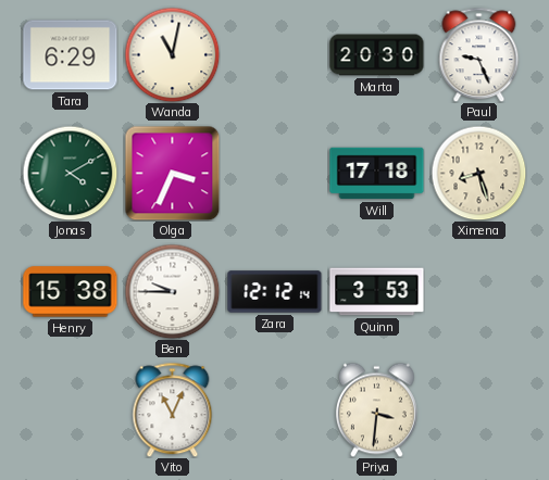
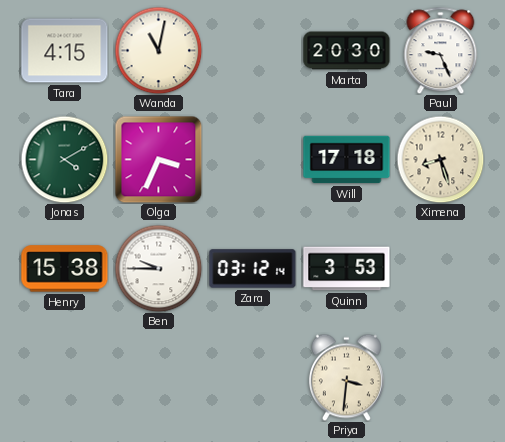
Tara: 6:29 -> 4:15 (65, 51)
Zara: 12:12 -> 03:12 (253, 269)
Vito: 11:04 -> none (173, 409)
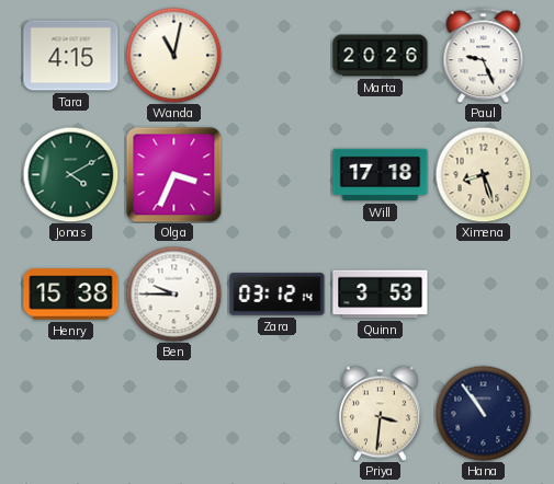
Marta: 20:30 -> 20:26 (381, 56)
Hana: none -> 10:54 (483, 413)
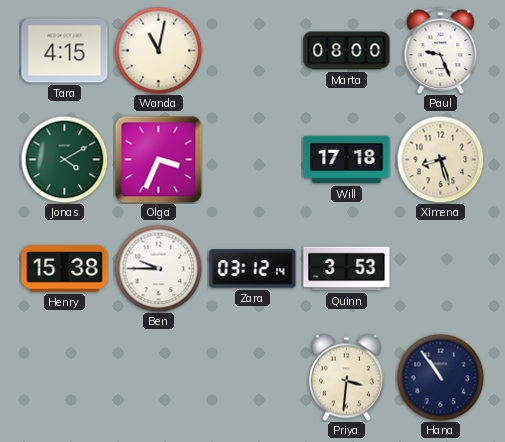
Marta: 20:26 -> 08:00 (347, 51)
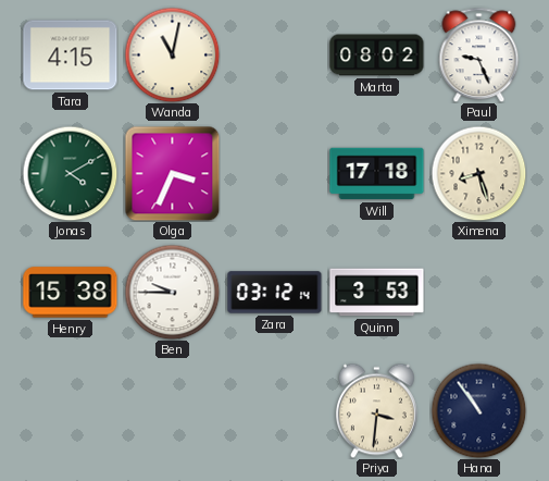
Marta: 08:00 -> 08:02 (377, 55)
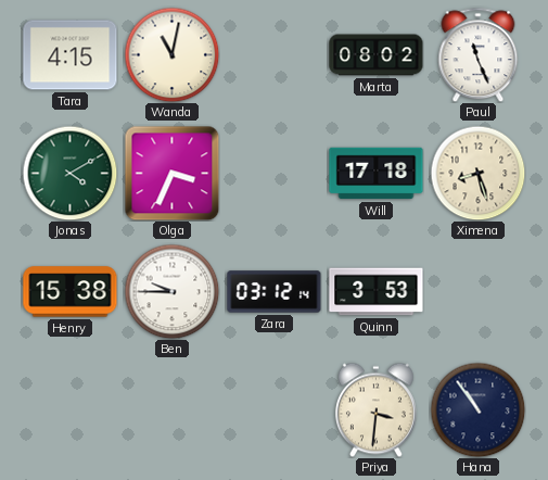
Paul: 9:26 -> 11:26 (479, 54)
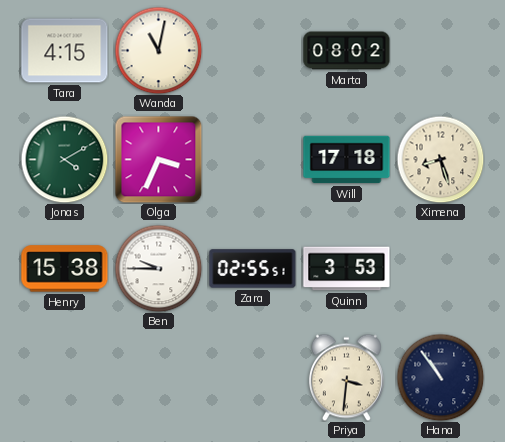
Paul: 11:26 -> none (479, 54)
Zara: 03:12 -> 02:55 (253, 269)
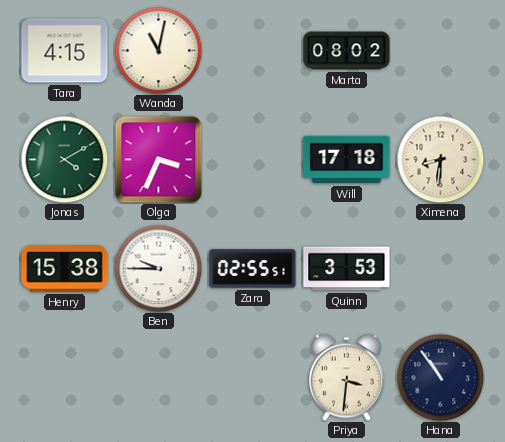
Ximena: 8:27 -> 8:31 (440, 159)
